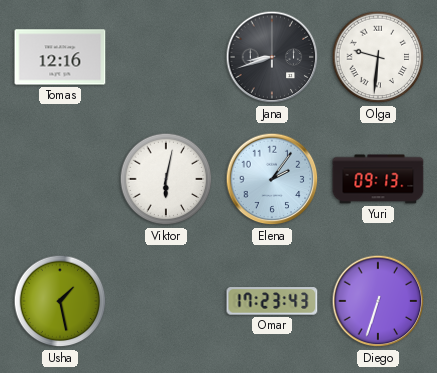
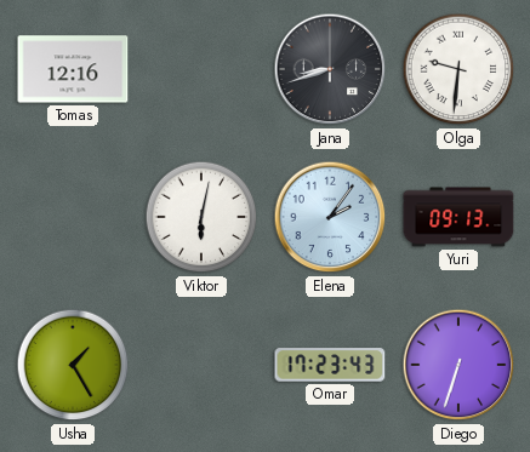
Usha: 1:28 -> 1:25 (73, 365)
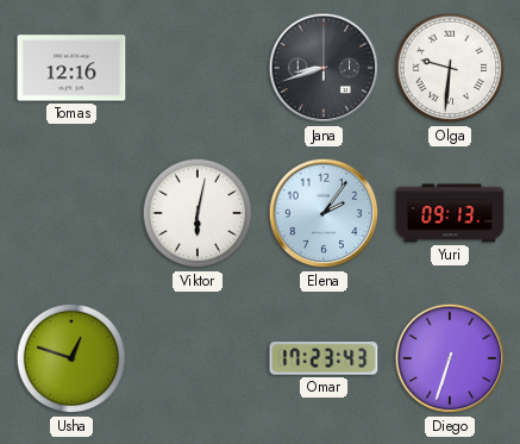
Usha: 1:25 -> 12:48 (71, 358)
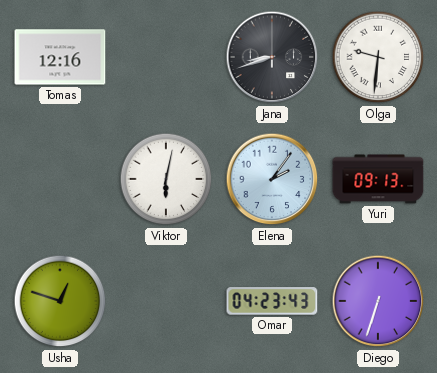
Omar: 17:23 -> 04:23 (272, 301)
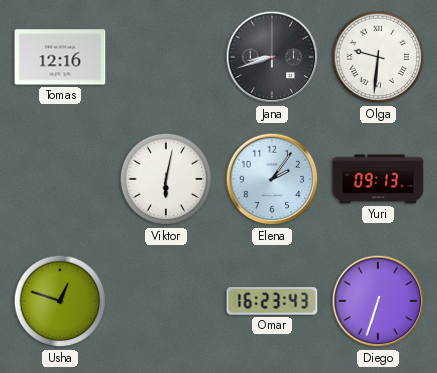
Omar: 04:23 -> 16:23 (272, 301)
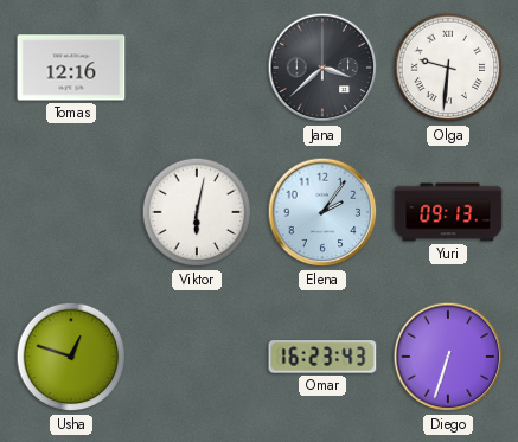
Jana: 8:42 -> 3:38 (322, 68)
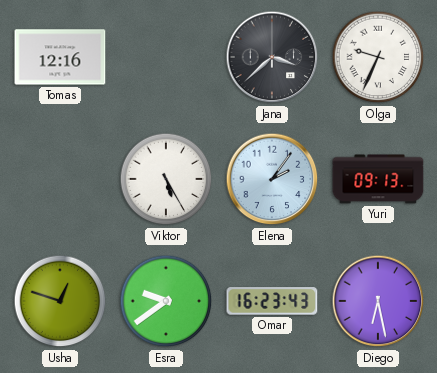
Olga: 9:31 -> 9:34 (378, 57)
Viktor: 6:02 -> 5:25 (166, 179)
Esra: none -> 9:39 (166, 301)
Diego: 6:33 -> 6:28 (378, 301)
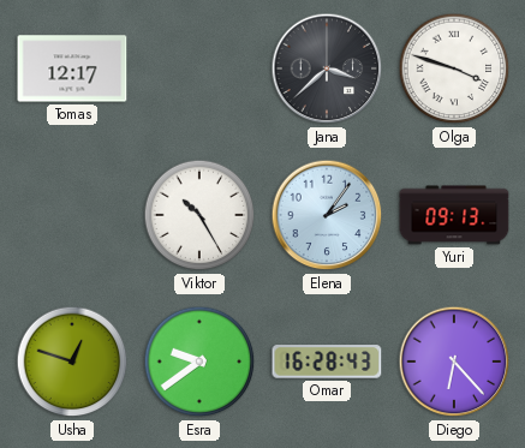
Tomas: 12:16 -> 12:17 (72, 68)
Olga: 9:34 -> 3:48 (454, 68)
Viktor: 5:25 -> 10:25 (199, 215)
Omar: 16:23 -> 16:28 (327, 362)
Diego: 6:28 -> 6:23 (454, 362)
